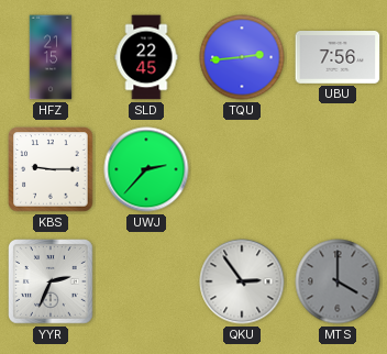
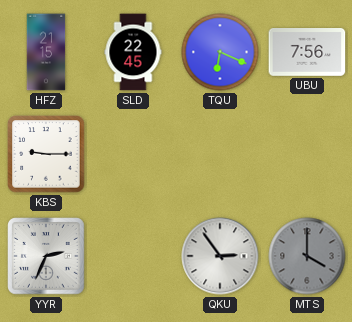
TQU: 2:44 -> 6:19 (220, 52)
UWJ: 2:37 -> none (146, 169)
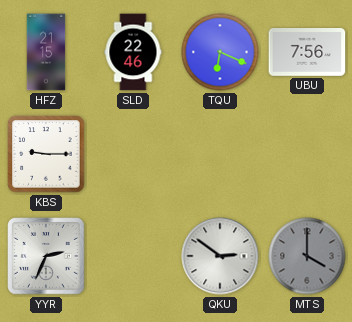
SLD: 22:45 -> 22:46 (133, 52)
QKU: 2:54 -> 2:51 (220, 256)
